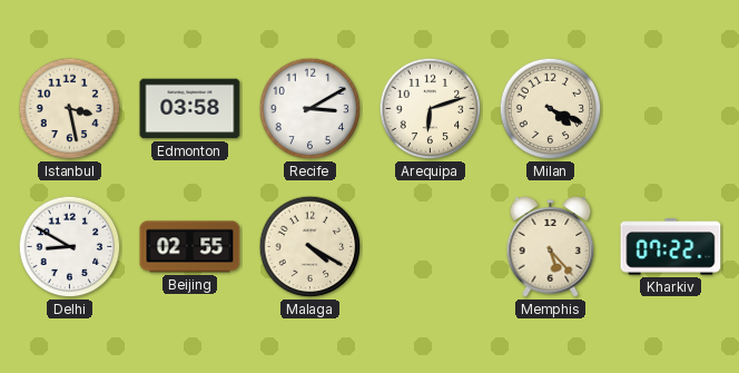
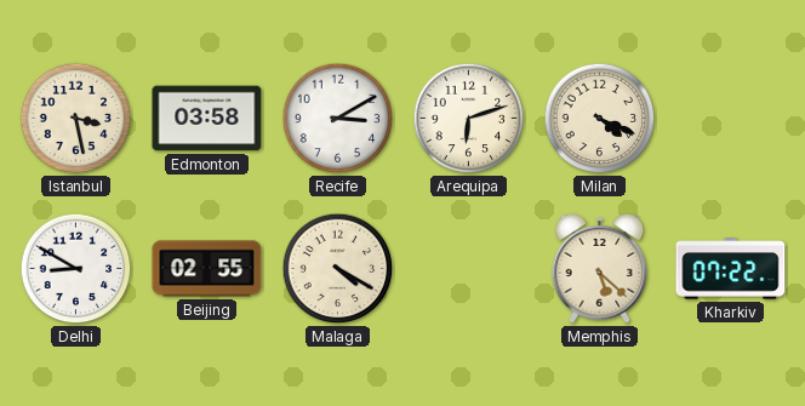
Memphis: 5:23 -> 5:22 (600, 269)
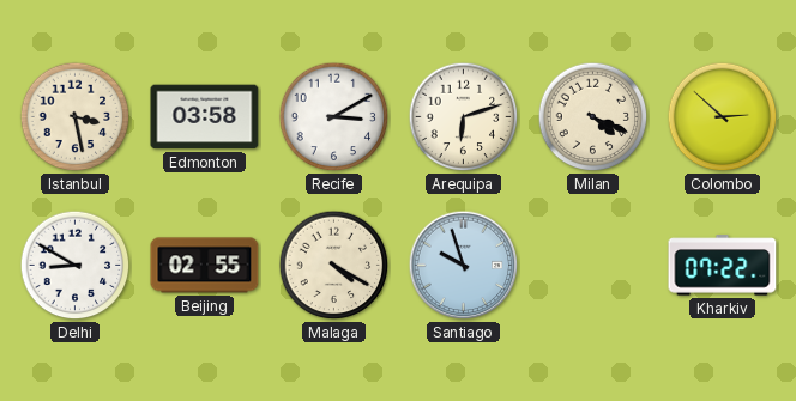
Colombo: none -> 2:52 (723, 117)
Santiago: none -> 9:57 (464, 266)
Memphis: 5:22 -> none (600, 269)
